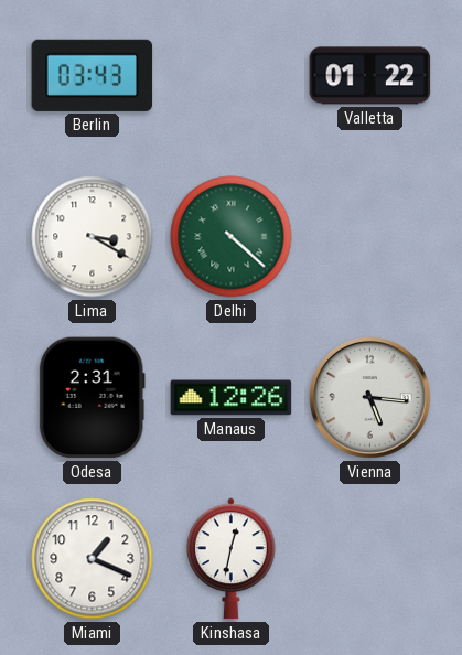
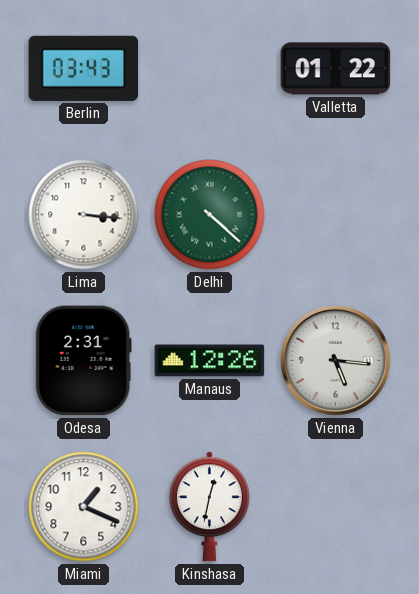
Lima: 3:20 -> 3:16 (84, 215)
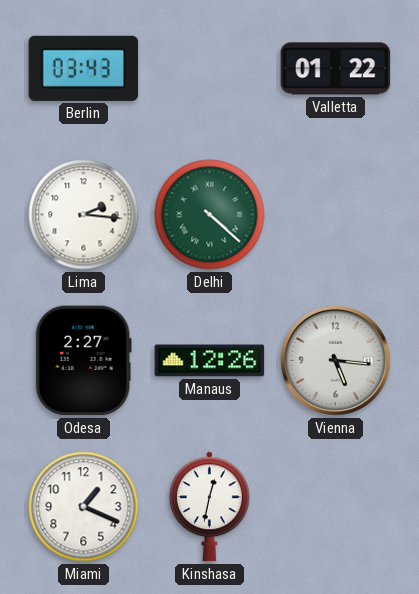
Lima: 3:16 -> 2:16 (84, 215)
Odesa: 2:31 -> 2:27 (83, 361)
